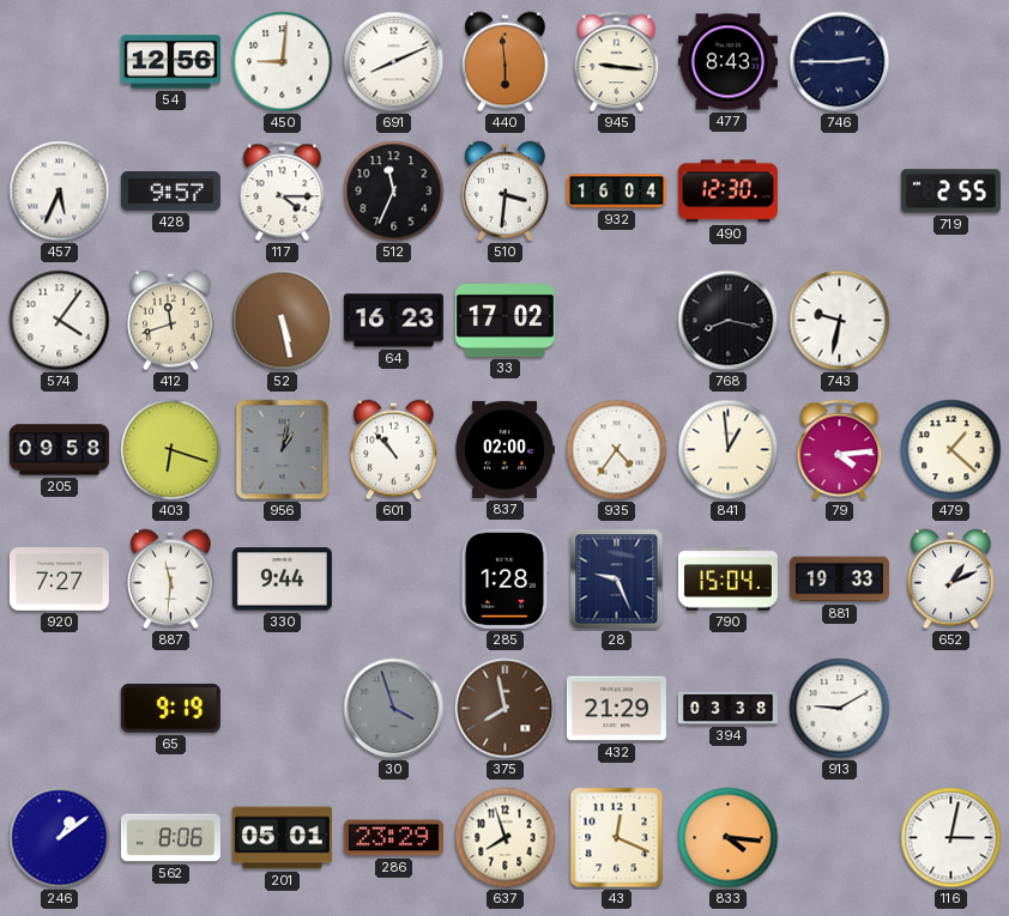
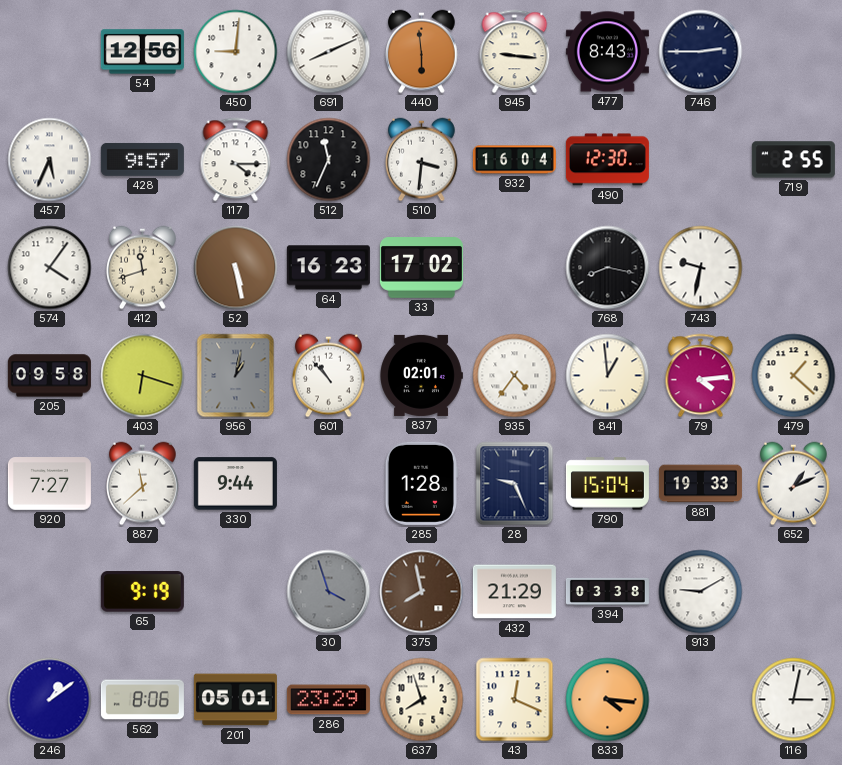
837: 02:00 -> 02:01 (421, 375)
887: 11:31 -> 11:38 (143, 484)
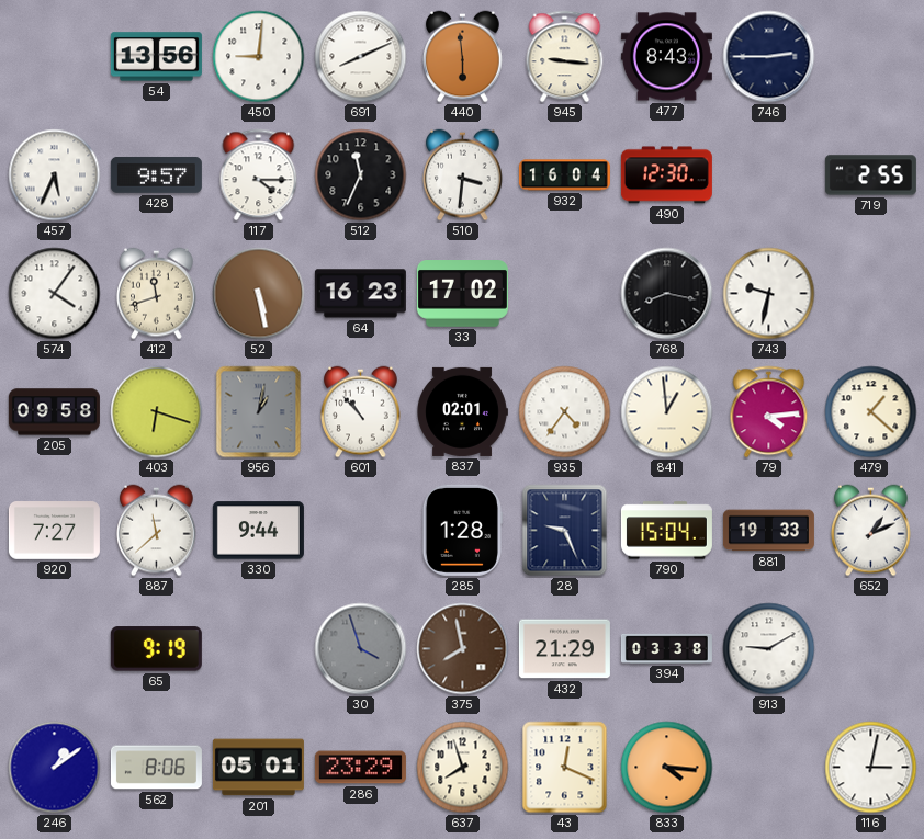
54: 12:56 -> 13:56 (156, 57)
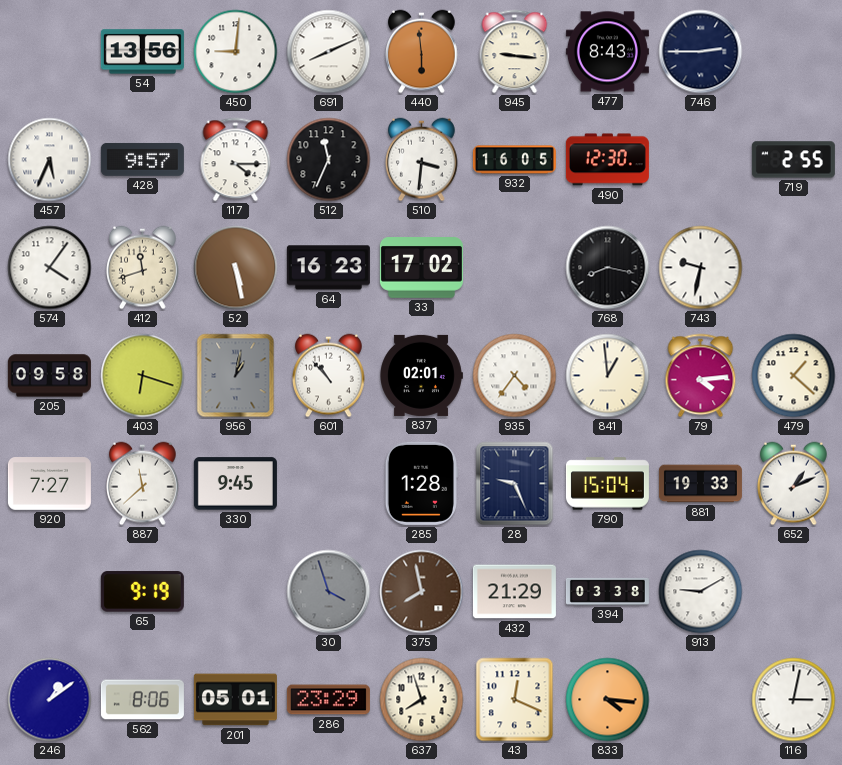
932: 16:04 -> 16:05 (514, 160)
330: 9:44 -> 9:45 (235, 484)
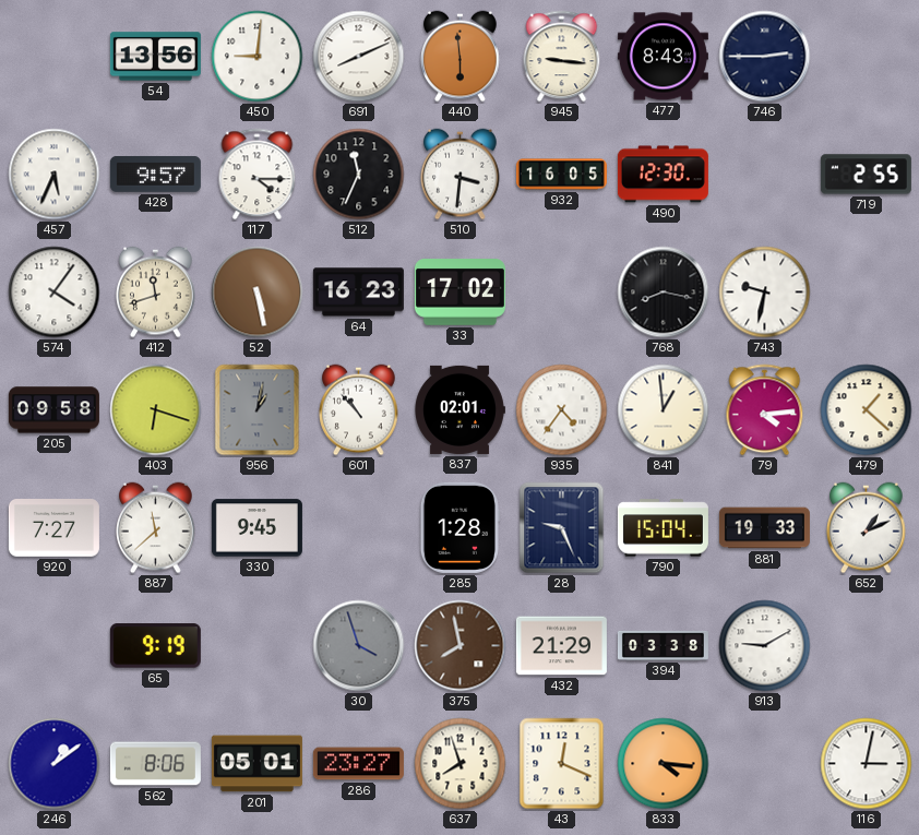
286: 23:29 -> 23:27 (358, 764)
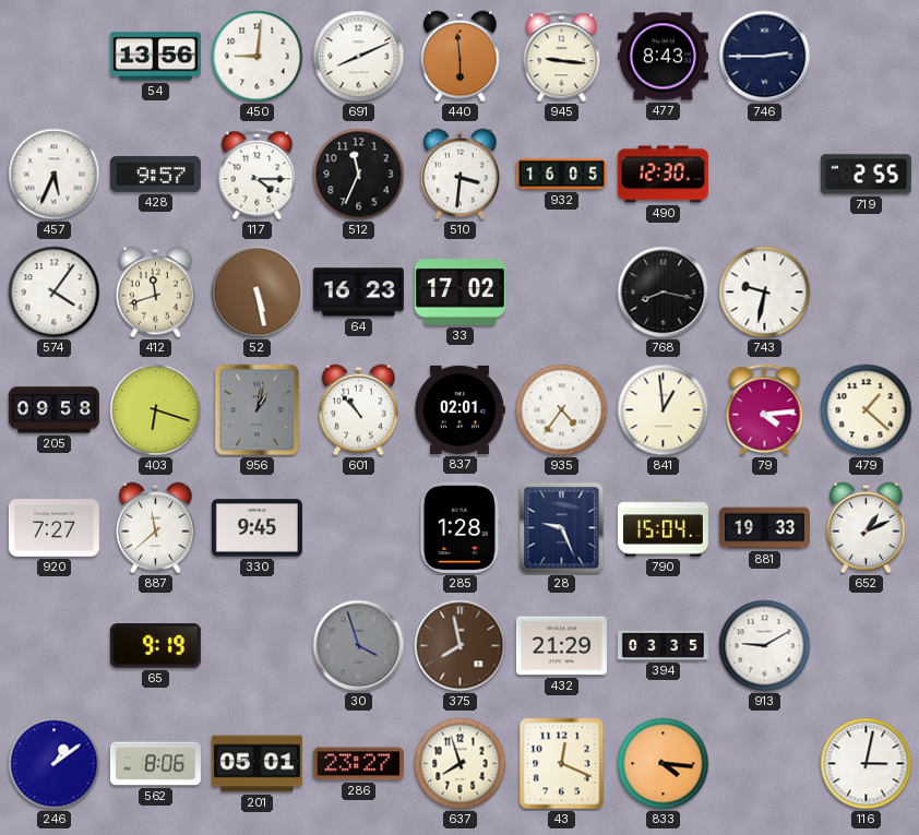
394: 03:38 -> 03:35 (663, 645)
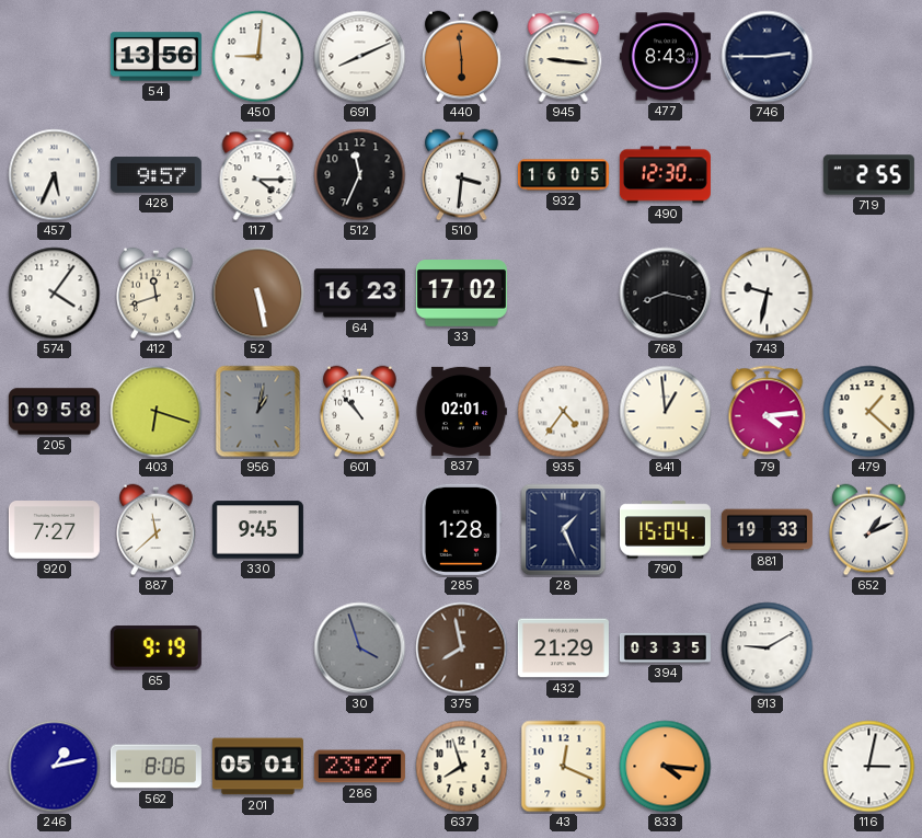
28: 9:26 -> 1:26 (564, 530)
246: 1:09 -> 1:13 (55, 767)
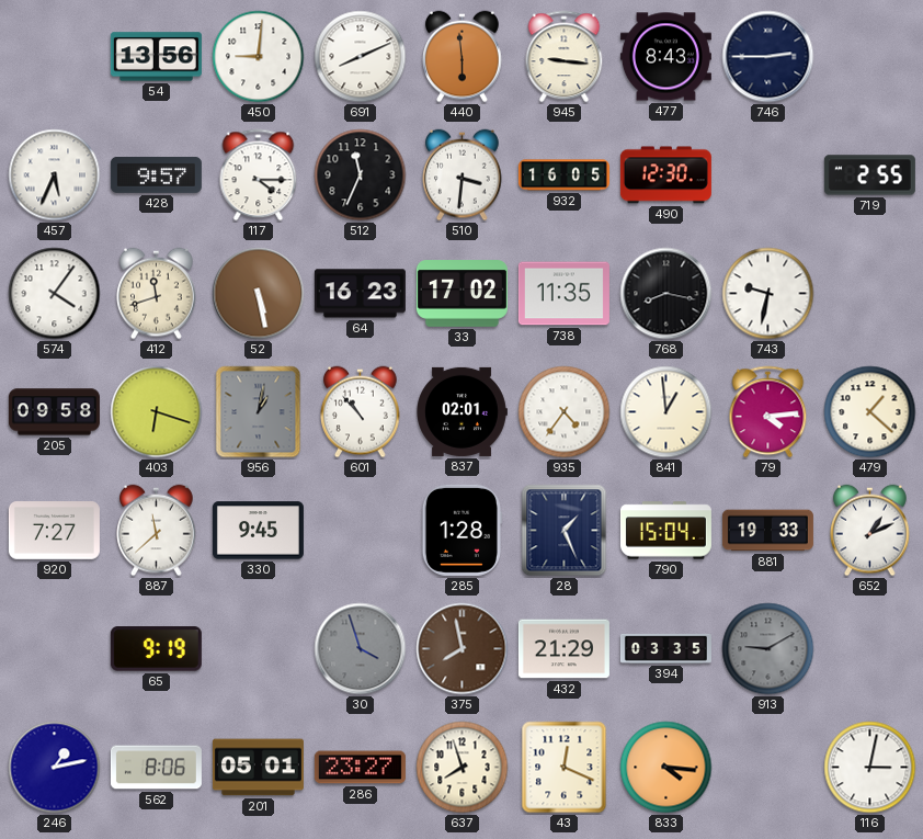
738: none -> 11:35 (563, 294)
913 dial: white -> grey (768, 649)
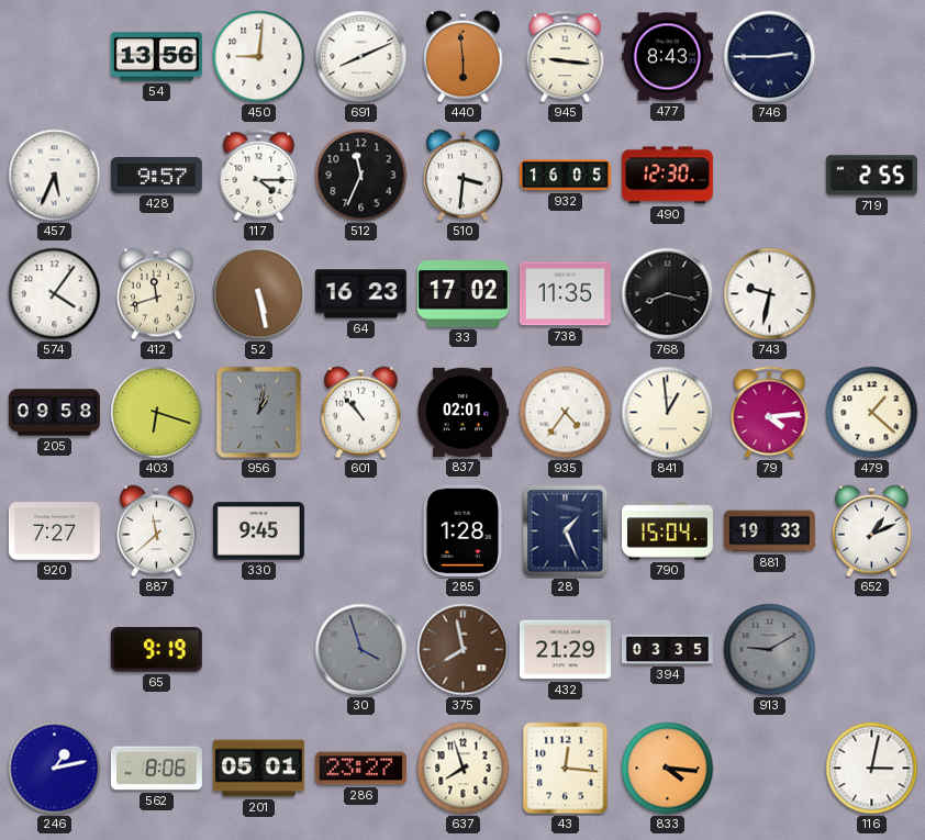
43: 12:19 -> 12:16 (566, 769)
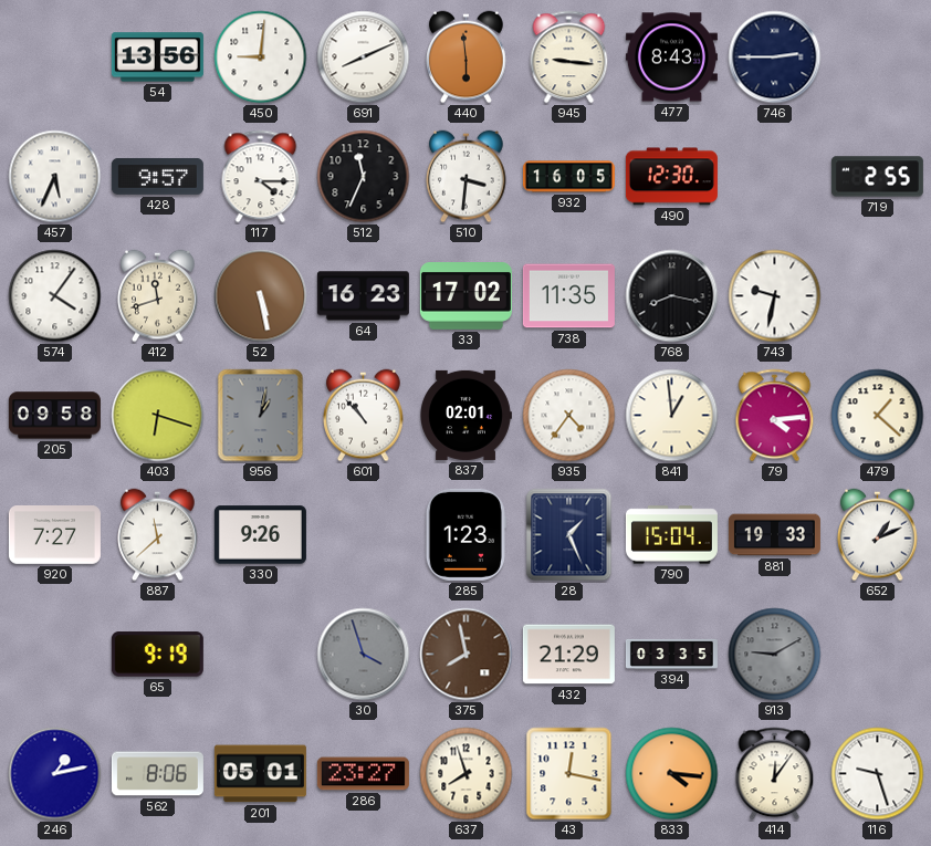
330: 9:45 -> 9:26 (260, 535)
285: 1:28 -> 1:23 (465, 534)
43: 12:16 -> 12:17 (569, 774)
414: none -> 12:06 (775, 774)
116: 3:02 -> 9:27 (878, 774)
